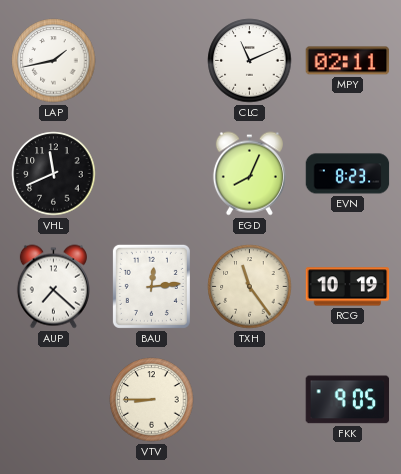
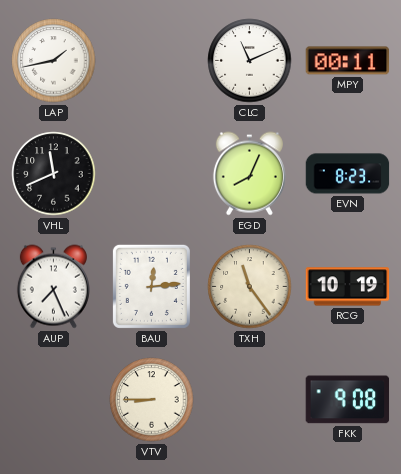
MPY: 02:11 -> 00:11 (348, 61)
AUP: 7:22 -> 7:26 (53, 287)
FKK: 9:05 -> 9:08 (348, 400)
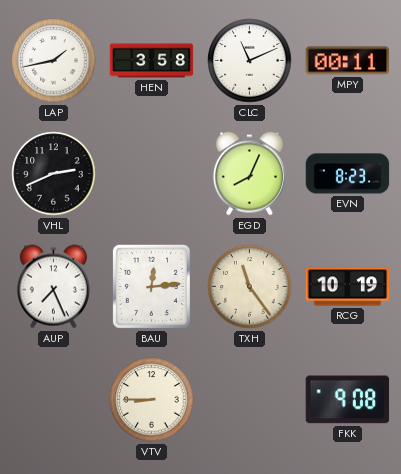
HEN: none -> 3:58 (152, 61)
VHL: 11:41 -> 2:41 (54, 174)
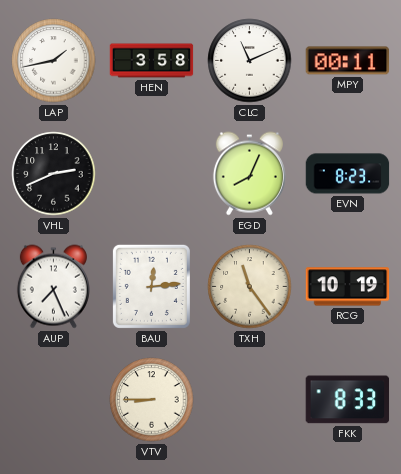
FKK: 9:08 -> 8:33 (348, 400)
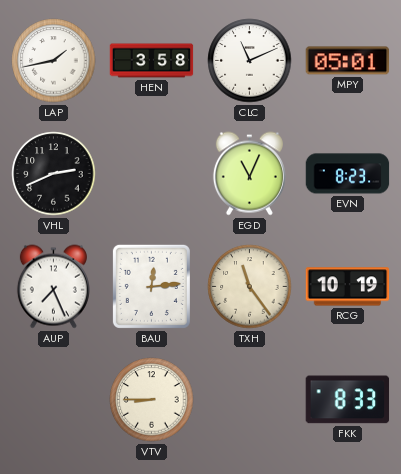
MPY: 00:11 -> 05:01 (348, 61)
EGD: 8:04 -> 11:04 (249, 174)
